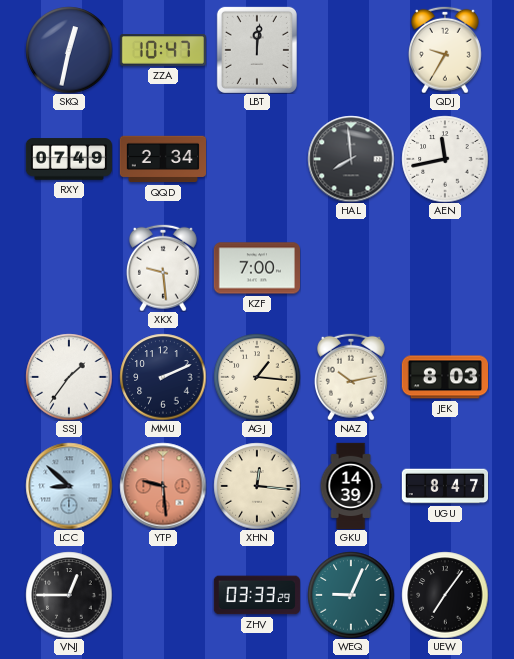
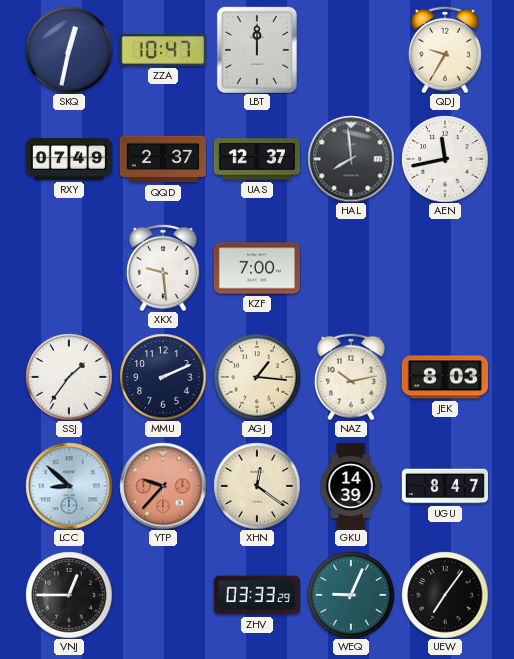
LBT: 12:01 -> 12:00 (257, 50)
QQD: 2:34 -> 2:37 (162, 159)
UAS: none -> 12:37 (256, 159)
YTP: 9:29 -> 9:37 (163, 486)
XHN: 12:16 -> 12:21 (257, 486)
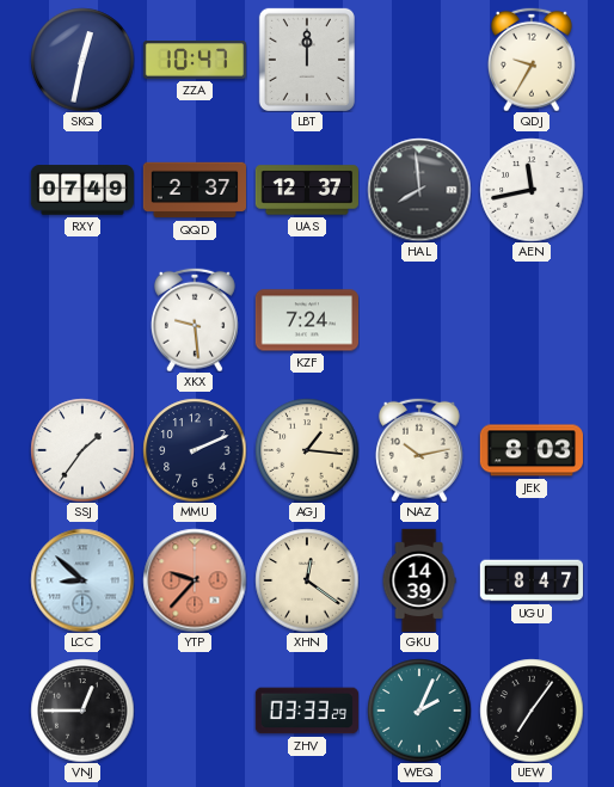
KZF: 7:00 -> 7:24 (306, 320)
WEQ: 9:04 -> 2:04 (419, 711)
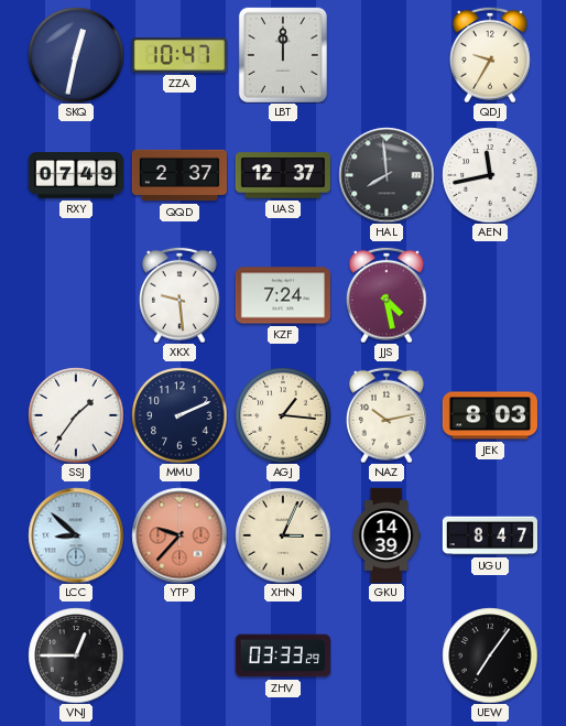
JJS: none -> 4:28 (387, 295)
XHN: 12:21 -> 3:04 (283, 535)
WEQ: 2:04 -> none (419, 711)
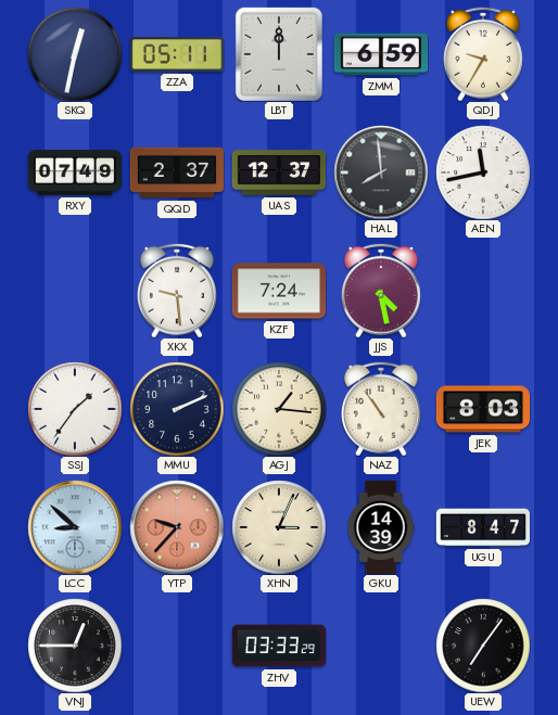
ZZA: 10:47 -> 05:11 (176, 54)
ZMM: none -> 6:59 (380, 54)
NAZ: 10:13 -> 10:54 (381, 409)
